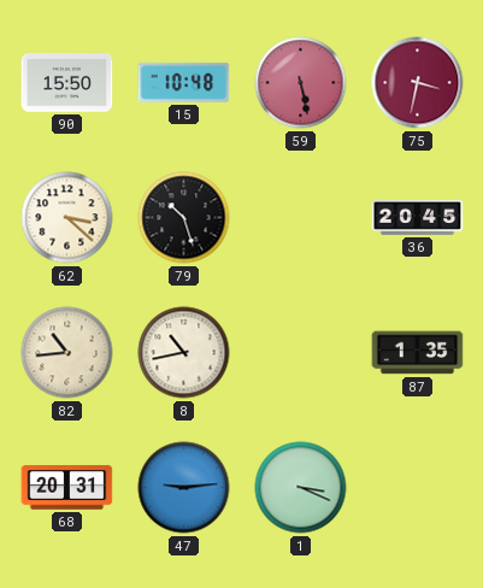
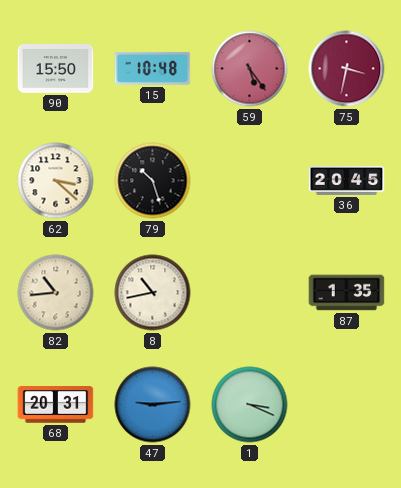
59: 5:28 -> 5:24 (250, 69)
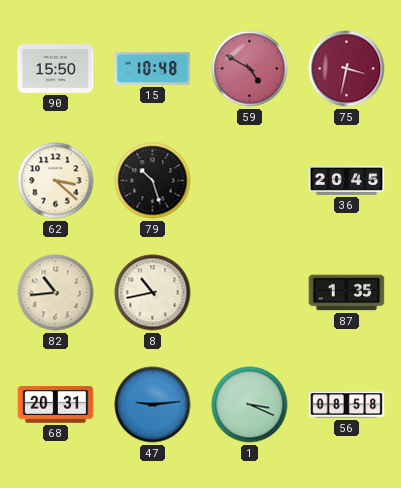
59: 5:24 -> 4:50 (250, 69)
56: none -> 08:58 (347, 405)
